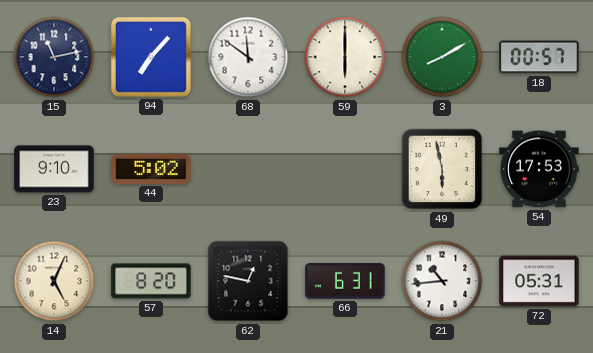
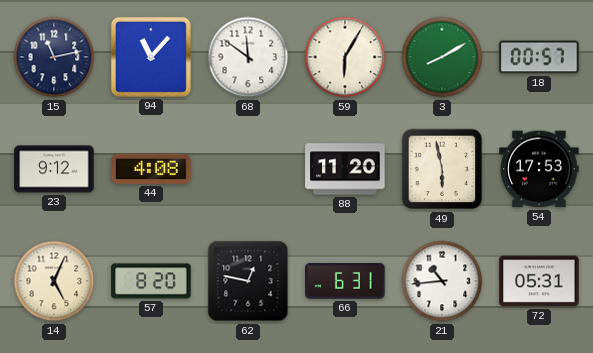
94: 7:07 -> 11:07 (151, 57)
59: 6:00 -> 6:05 (345, 57)
23: 9:10 -> 9:12 (54, 169)
44: 5:02 -> 4:08 (151, 169)
88: none -> 11:20 (345, 169)
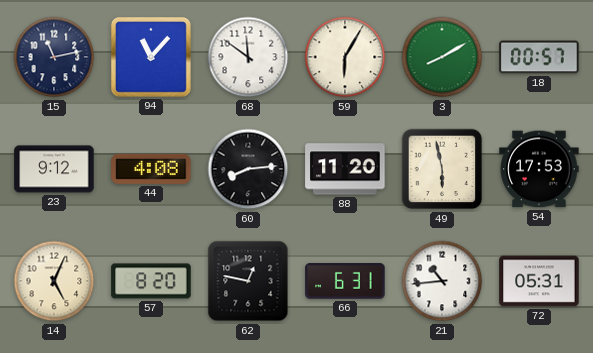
60: none -> 8:14 (248, 169)
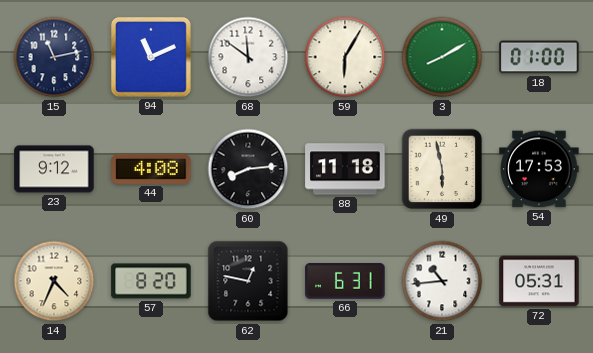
94: 11:07 -> 11:11 (151, 57)
18: 00:57 -> 01:00 (539, 57)
88: 11:20 -> 11:18 (345, 169)
14: 5:04 -> 4:34 (54, 281)
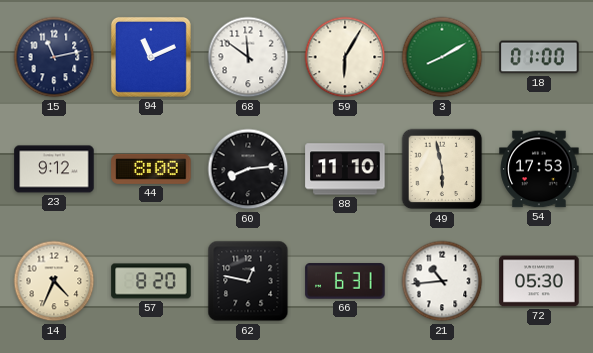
44: 4:08 -> 8:08 (151, 169)
88: 11:18 -> 11:10 (345, 169)
72: 05:31 -> 05:30 (539, 281)
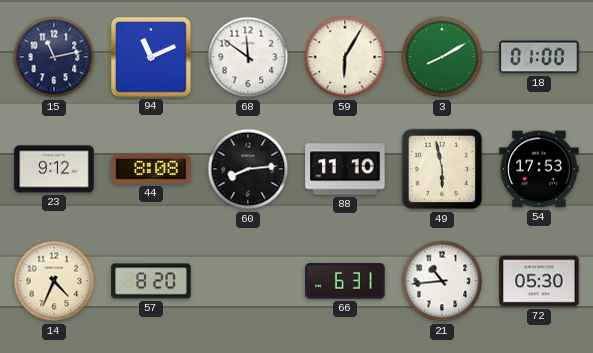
62: 12:47 -> none (248, 281)
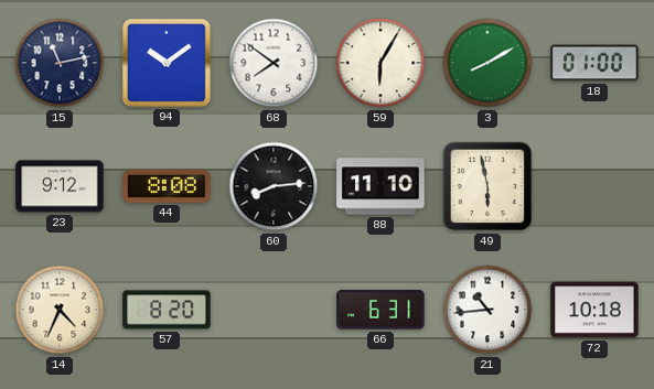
94: 11:11 -> 10:09 (167, 63)
68: 11:51 -> 7:51 (274, 63)
54: 17:53 -> none (539, 169)
72: 05:30 -> 10:18 (594, 310)
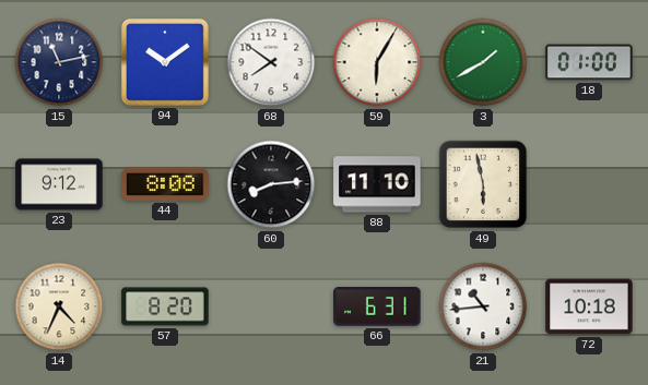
3: 8:10 -> 1:40 (483, 62)
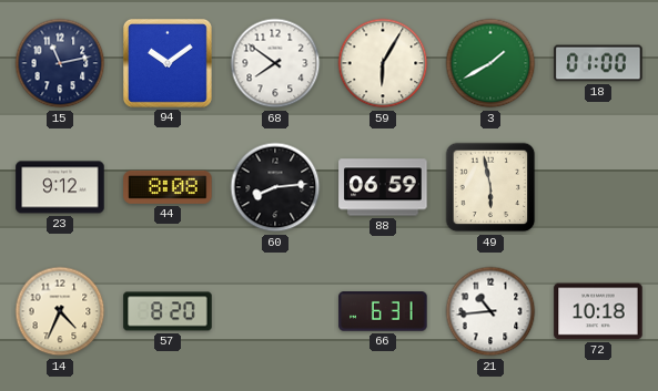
88: 11:10 -> 06:59 (383, 187)
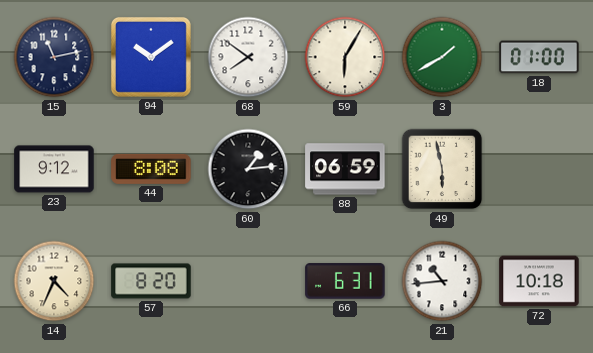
60: 8:14 -> 1:14 (248, 169)
